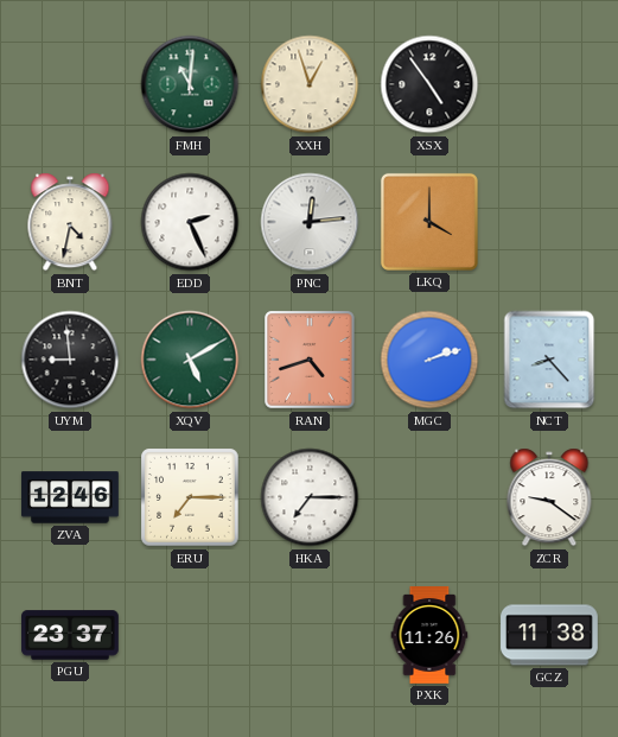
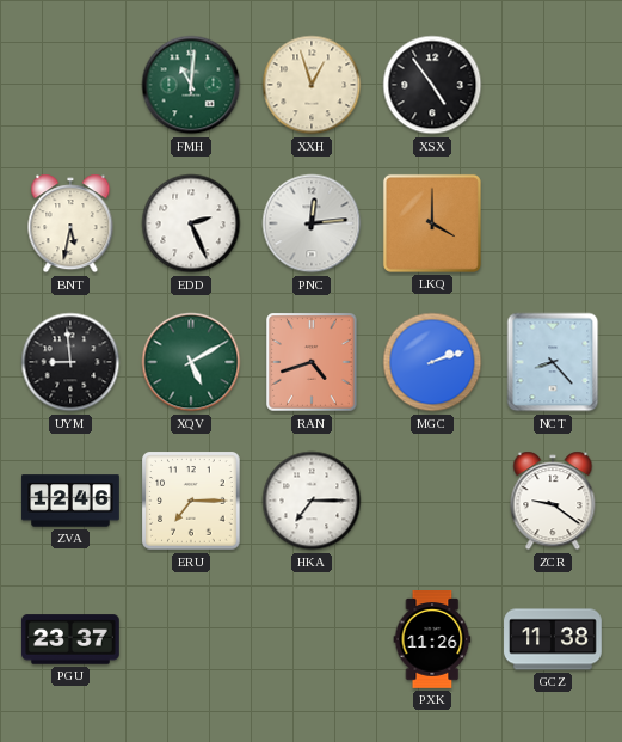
BNT: 4:32 -> 5:32 (70, 223)
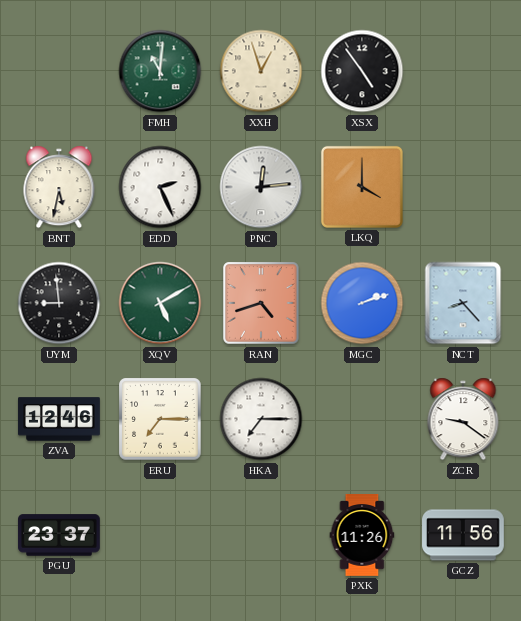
GCZ: 11:38 -> 11:56 (463, 535)
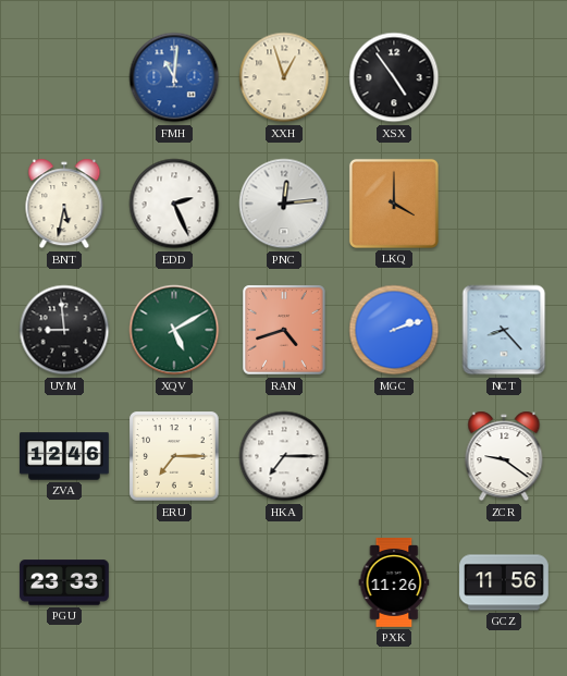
FMH dial: green -> blue (174, 77)
PGU: 23:37 -> 23:33 (64, 582)
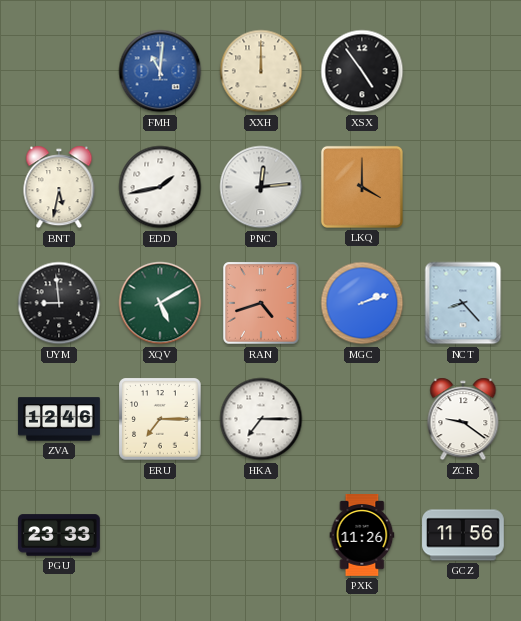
XXH: 12:57 -> 12:00 (261, 71)
EDD: 2:26 -> 1:43 (160, 187)
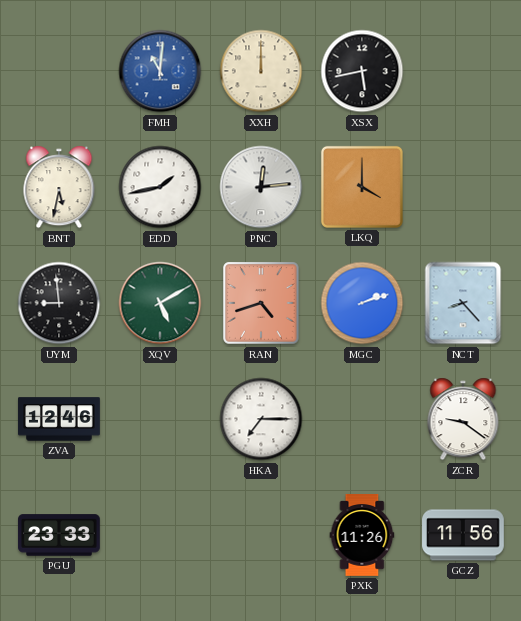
XSX: 4:54 -> 5:43 (362, 71)
ERU: 7:15 -> none (160, 419)
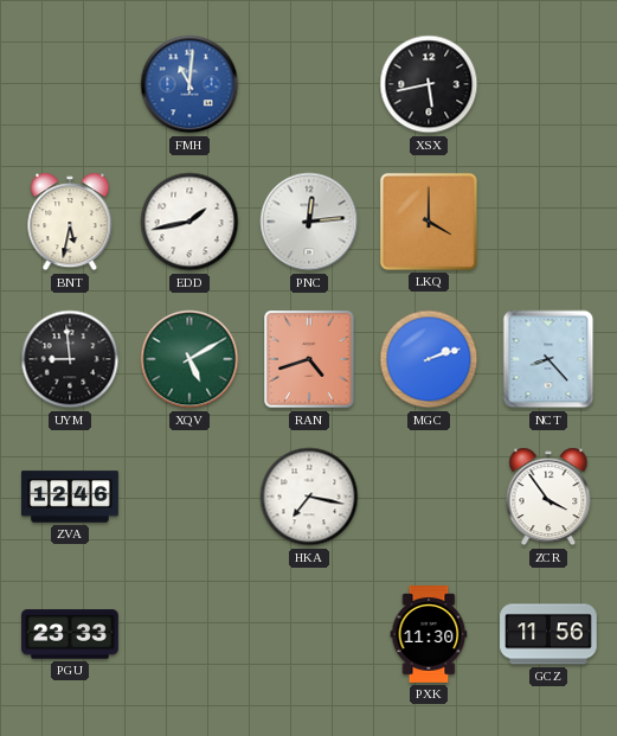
XXH: 12:00 -> none (261, 71)
HKA: 7:15 -> 7:17 (309, 497)
ZCR: 9:21 -> 3:54 (548, 497)
PXK: 11:26 -> 11:30 (429, 635)
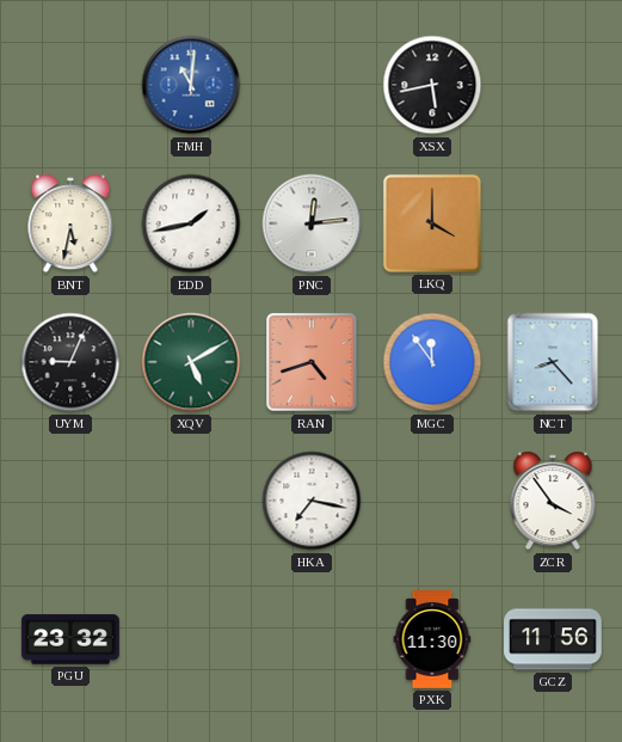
UYM: 8:59 -> 9:04 (70, 362)
MGC: 2:12 -> 11:54 (432, 362)
ZVA: 12:46 -> none (70, 497)
PGU: 23:33 -> 23:32 (70, 639)
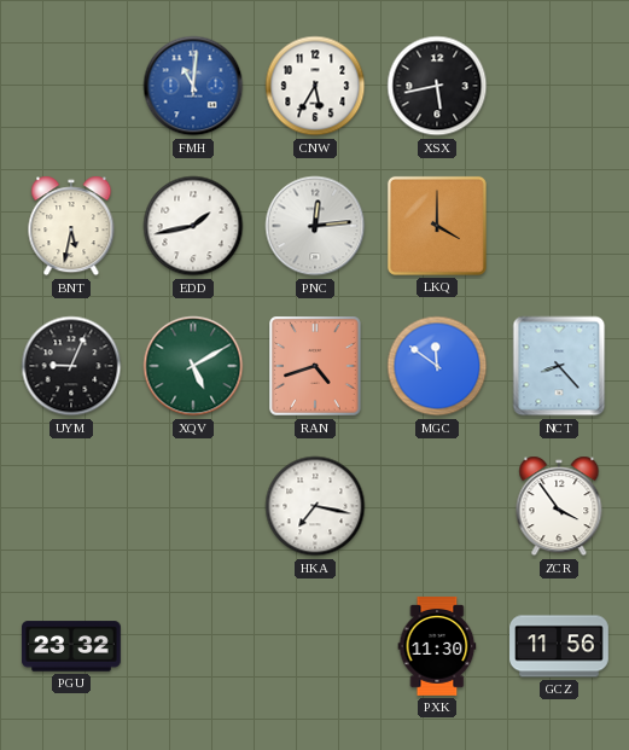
CNW: none -> 5:35 (315, 86)
MGC: 11:54 -> 11:51 (437, 366)
